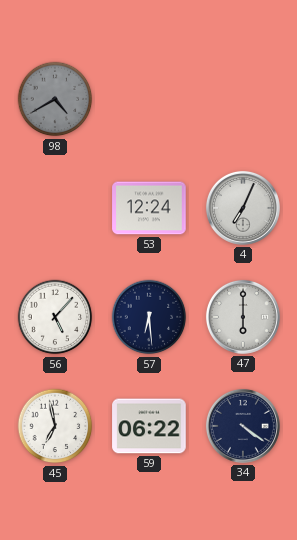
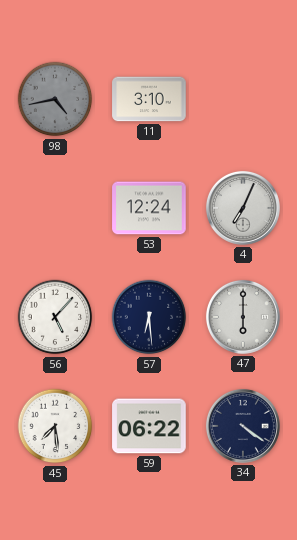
98: 4:40 -> 4:43 (55, 99)
11: none -> 3:10 (149, 99)
45: 6:58 -> 7:29 (55, 426)
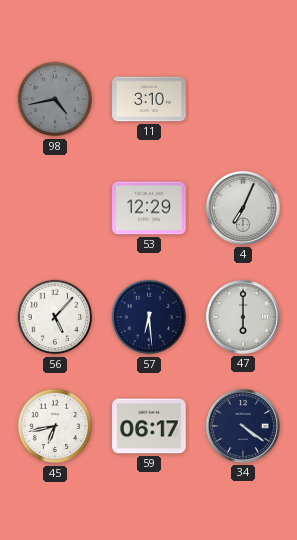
53: 12:24 -> 12:29 (149, 208)
45: 7:29 -> 6:43 (55, 426)
59: 06:22 -> 06:17 (149, 426)
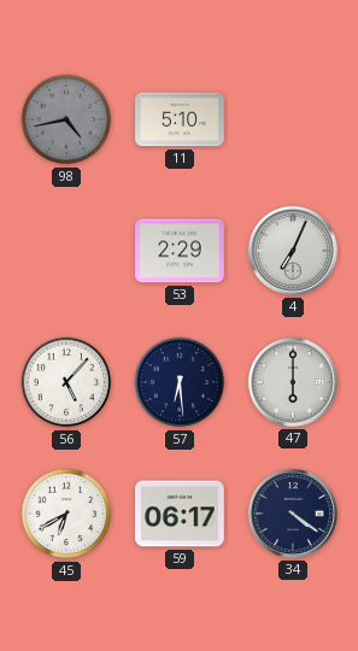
11: 3:10 -> 5:10 (180, 119)
53: 12:29 -> 2:29 (180, 251)
45: 6:43 -> 6:40 (66, 514)
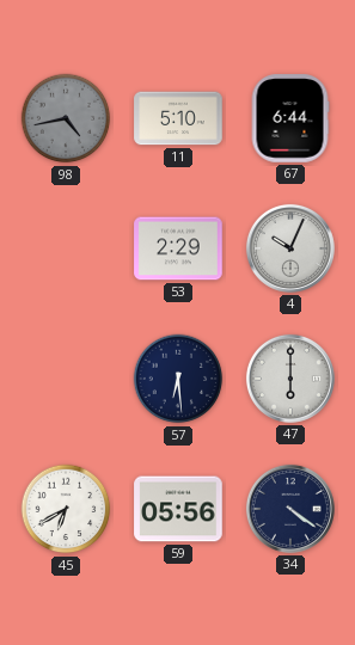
67: none -> 6:44 (290, 118)
4: 7:04 -> 10:04 (290, 248)
56: 5:07 -> none (66, 382)
59: 06:17 -> 05:56 (178, 509)
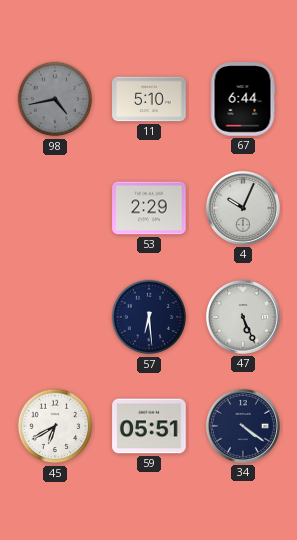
47: 6:00 -> 5:26 (243, 317)
59: 05:56 -> 05:51 (149, 426)
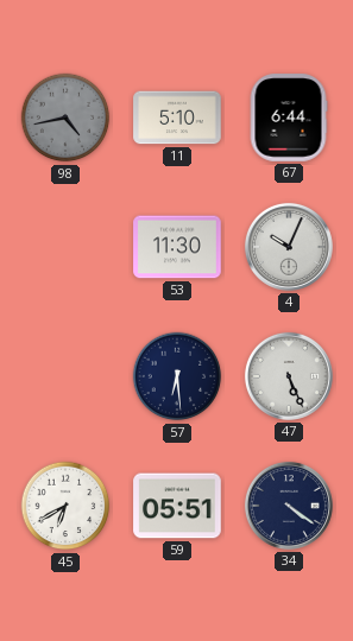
53: 2:29 -> 11:30 (177, 247)
